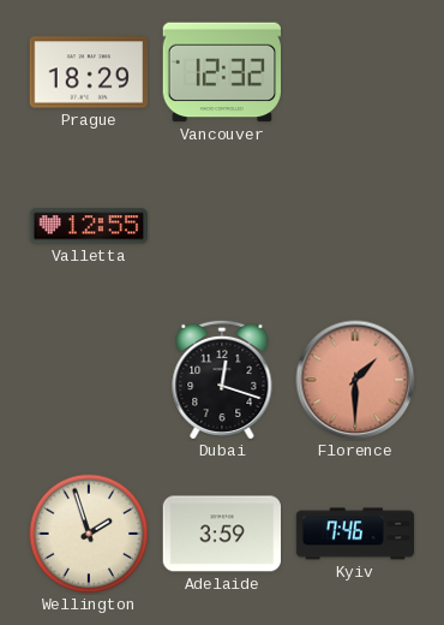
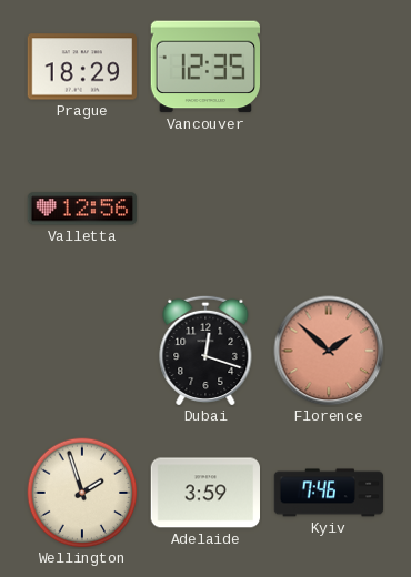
Vancouver: 12:32 -> 12:35 (204, 67)
Valletta: 12:55 -> 12:56 (82, 209)
Florence: 1:30 -> 1:52 (329, 351)
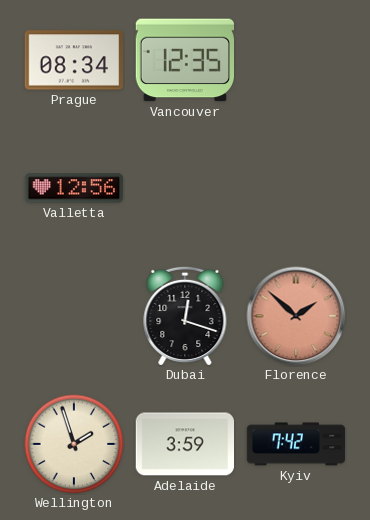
Prague: 18:29 -> 08:34 (73, 60)
Kyiv: 7:46 -> 7:42 (296, 444)
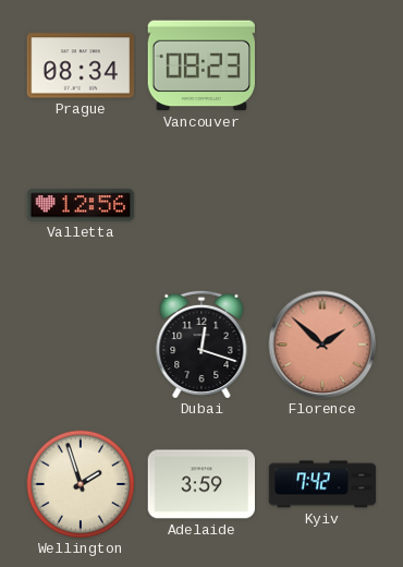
Vancouver: 12:35 -> 08:23 (200, 65)
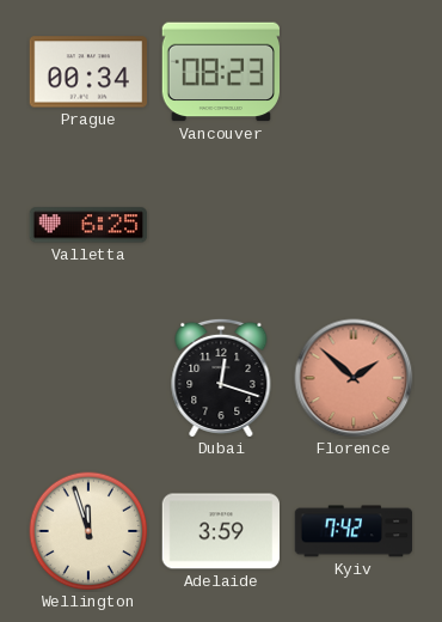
Prague: 08:34 -> 00:34 (87, 72)
Valletta: 12:56 -> 6:25 (88, 225)
Wellington: 1:57 -> 11:57 (88, 531)
